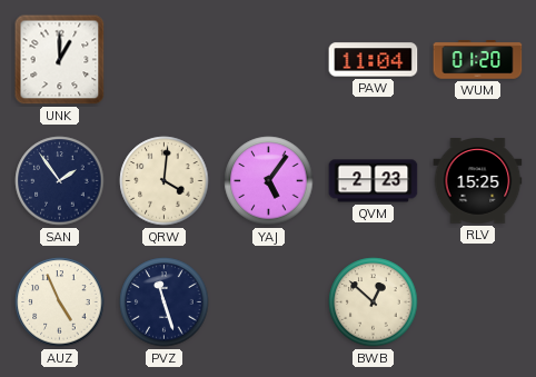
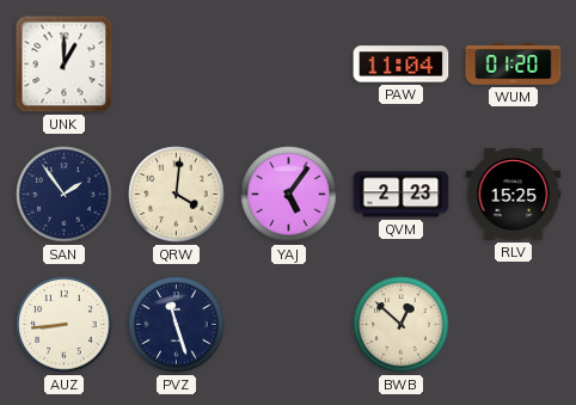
AUZ: 4:56 -> 8:44 (65, 325)
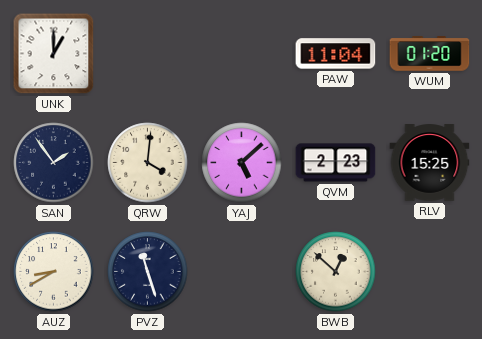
YAJ: 5:06 -> 5:08 (242, 163)
AUZ: 8:44 -> 8:40 (54, 272)
